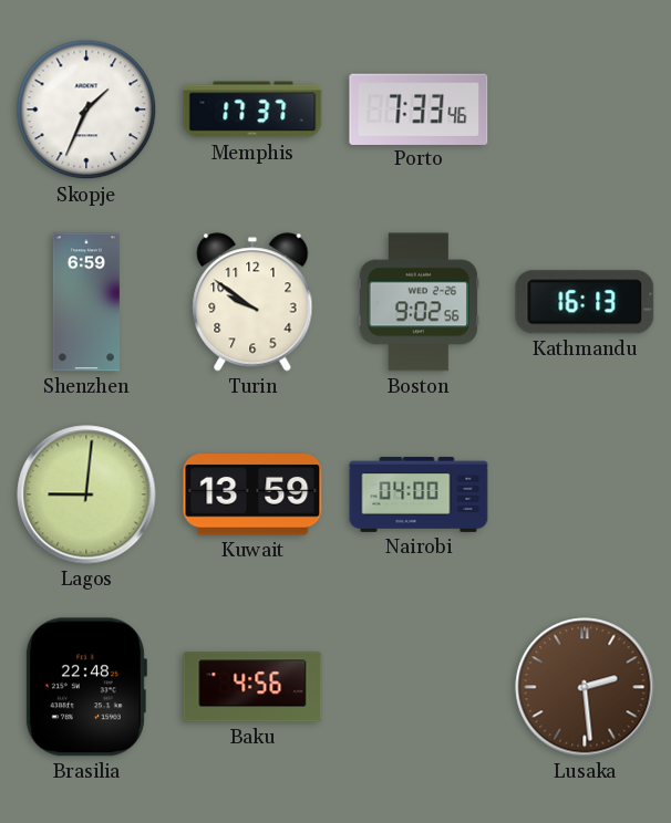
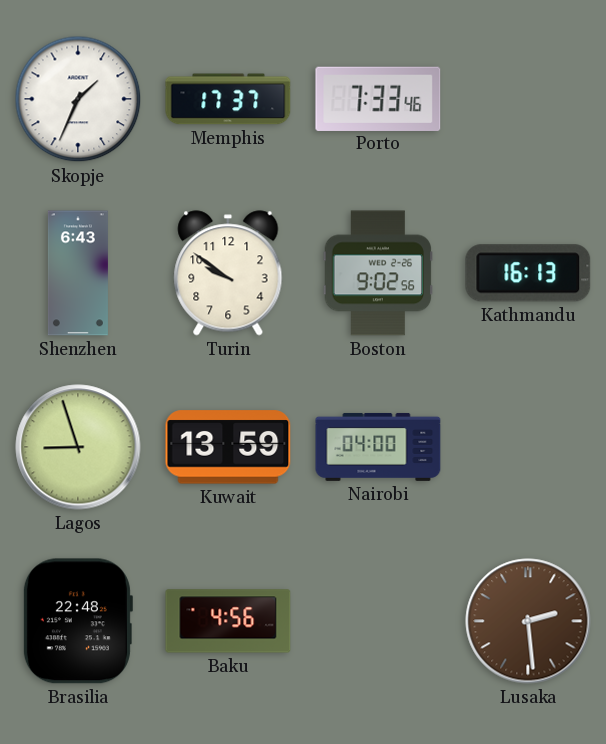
Shenzhen: 6:59 -> 6:43 (78, 273)
Lagos: 9:01 -> 8:57 (78, 447)
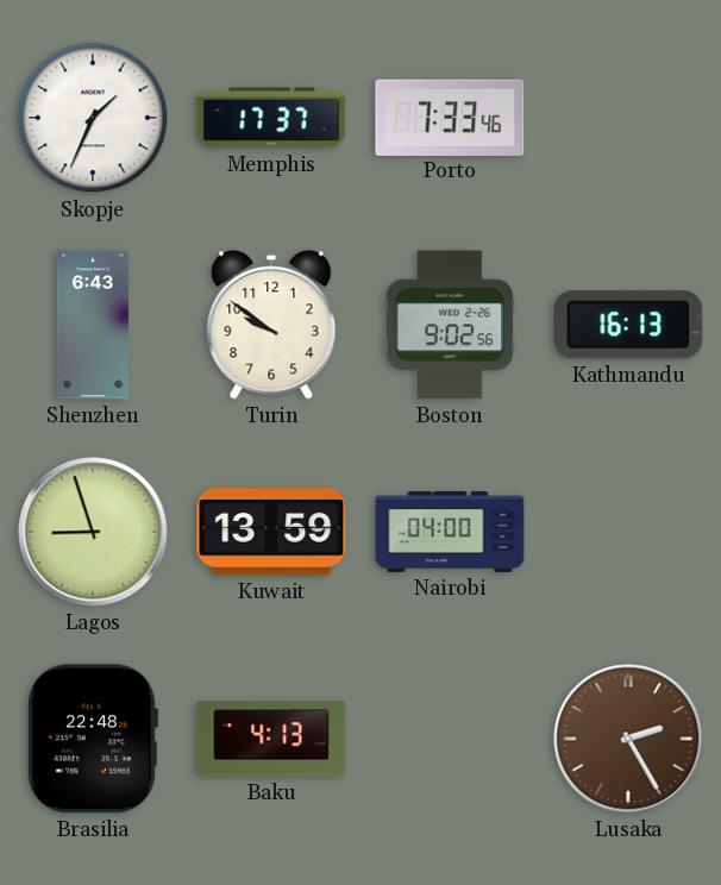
Baku: 4:56 -> 4:13 (271, 739)
Lusaka: 2:29 -> 2:25 (628, 739)
